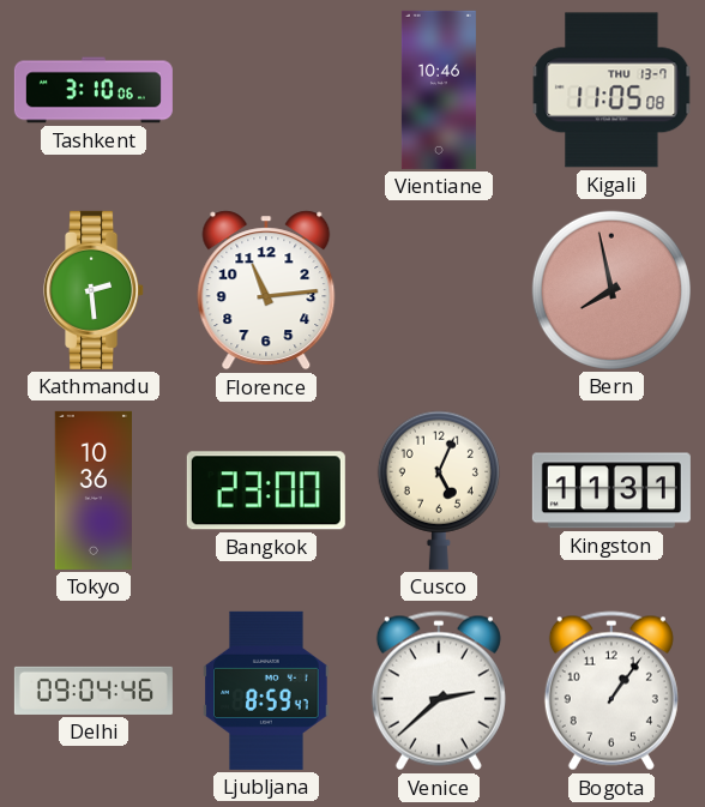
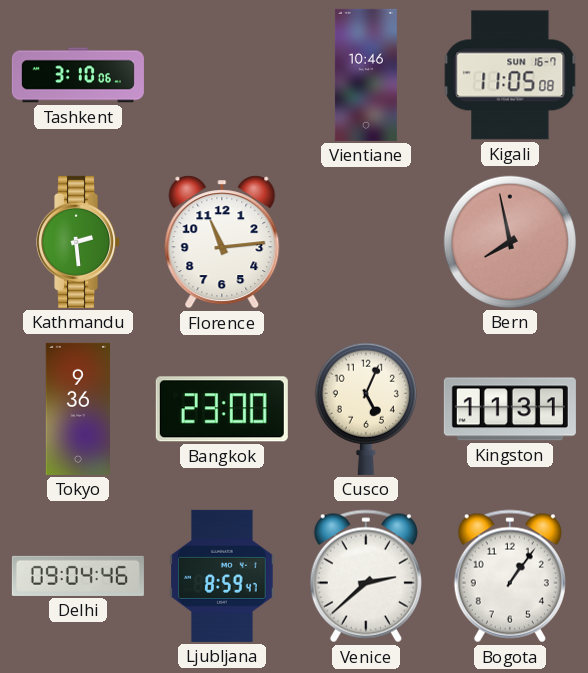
Kigali date: THU 13-7 -> SUN 16-7 (510, 75)
Tokyo: 10:36 -> 9:36 (77, 409)
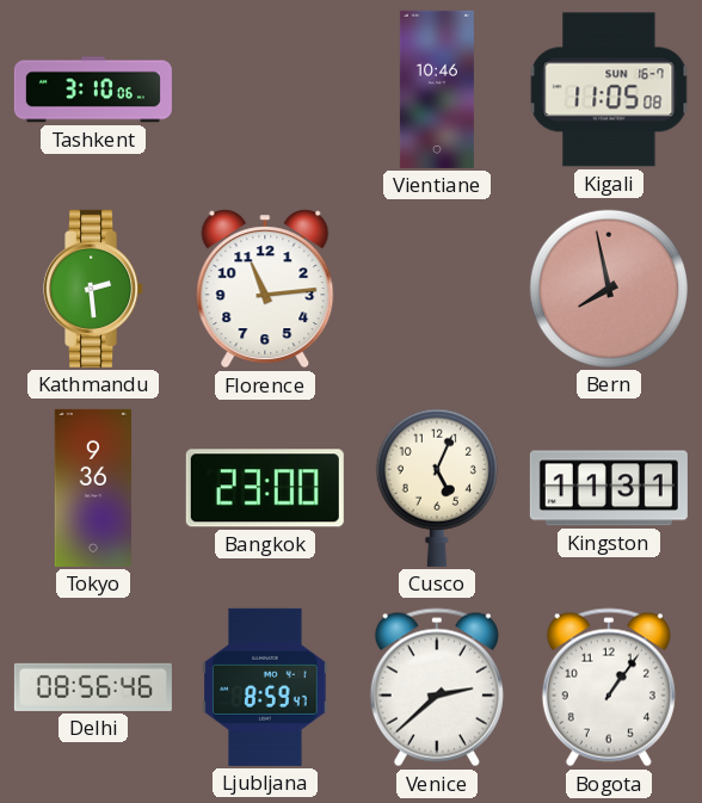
Delhi: 09:04 -> 08:56 (93, 687)
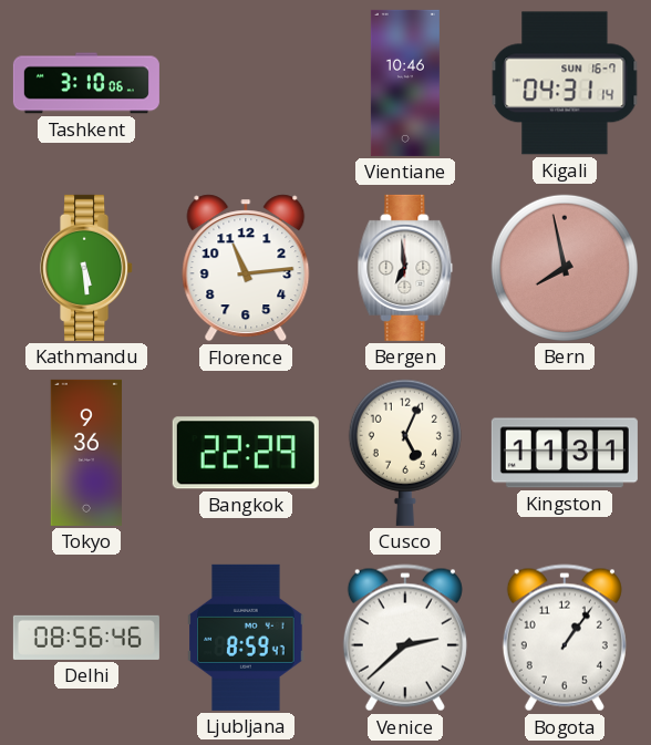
Kigali: 11:05 -> 04:31 (565, 83)
Kathmandu: 2:29 -> 5:29 (87, 268)
Bergen: none -> 6:59 (405, 268)
Bangkok: 23:00 -> 22:29 (246, 453)
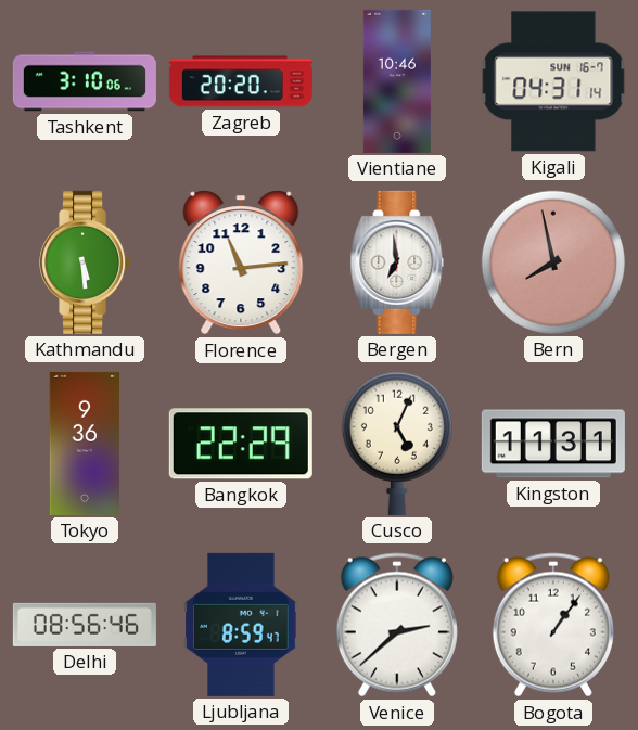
Zagreb: none -> 20:20 (241, 81)
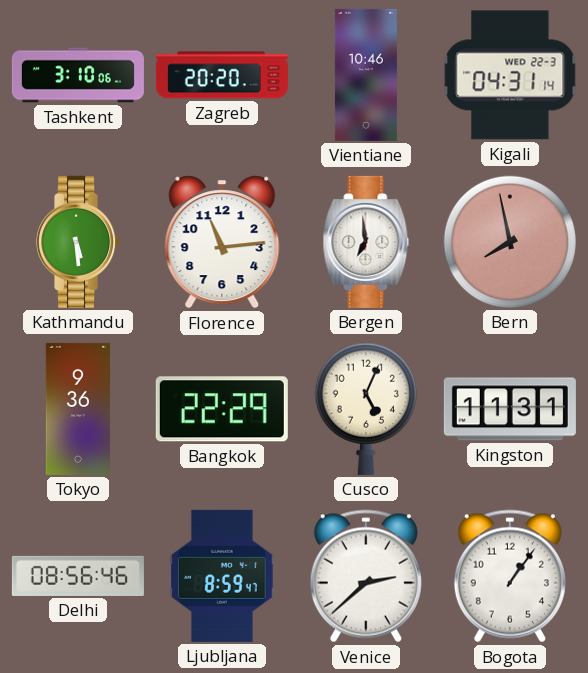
Kigali date: SUN 16-7 -> WED 22-3 (510, 75)
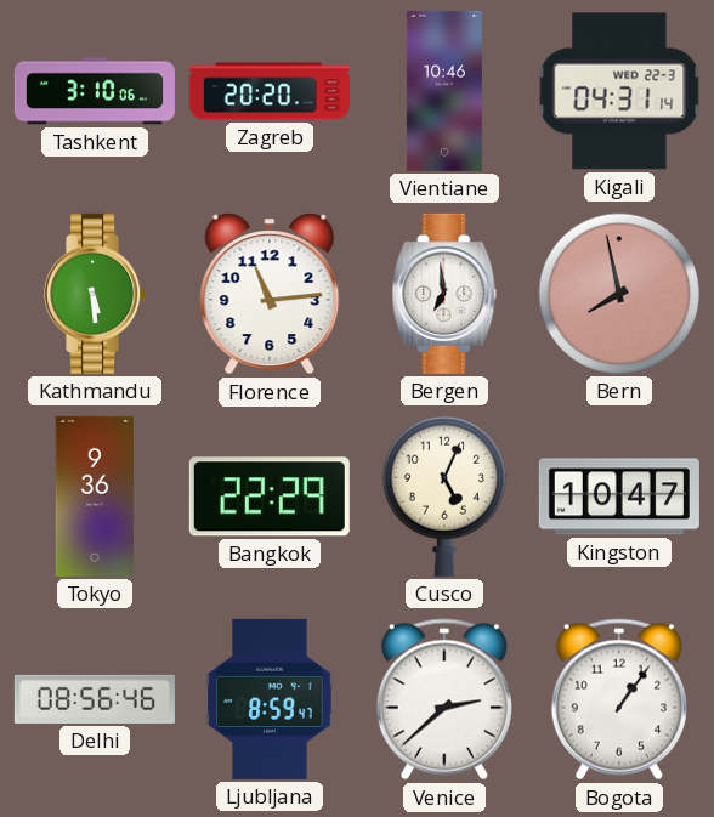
Kingston: 11:31 -> 10:47 (619, 497)
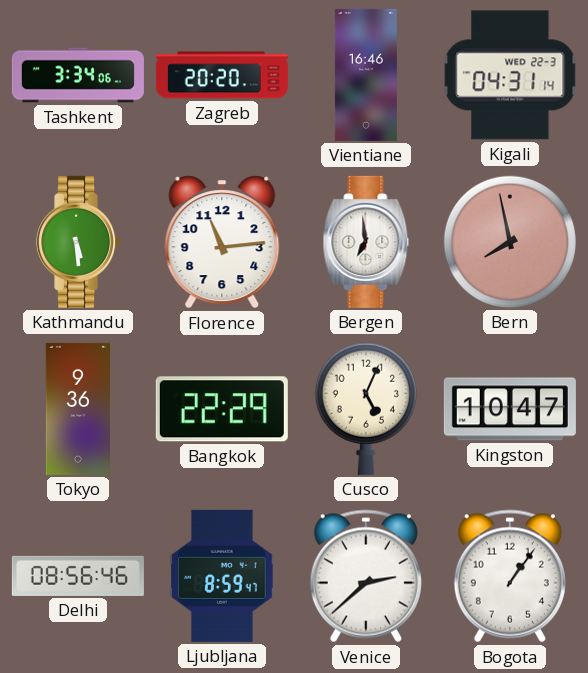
Tashkent: 3:10 -> 3:34 (78, 75)
Vientiane: 10:46 -> 16:46 (366, 75)
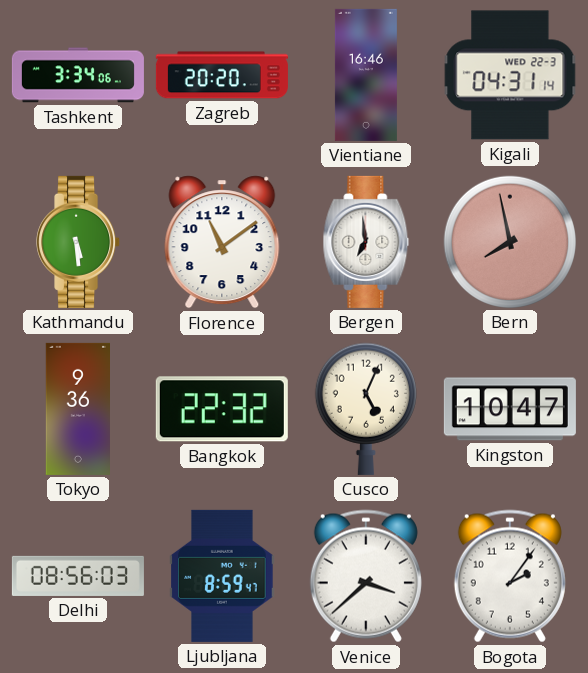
Florence: 11:14 -> 11:09 (222, 242)
Bangkok: 22:29 -> 22:32 (222, 409)
Delhi: 08:56:46 -> 08:56:03 (78, 576)
Venice: 2:38 -> 3:38 (366, 576)
Bogota: 1:06 -> 2:06 (510, 576)
